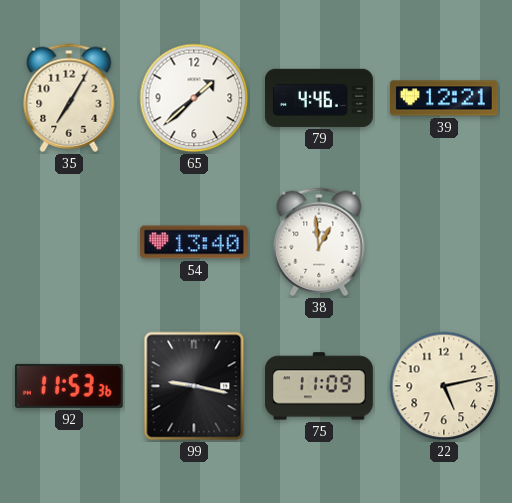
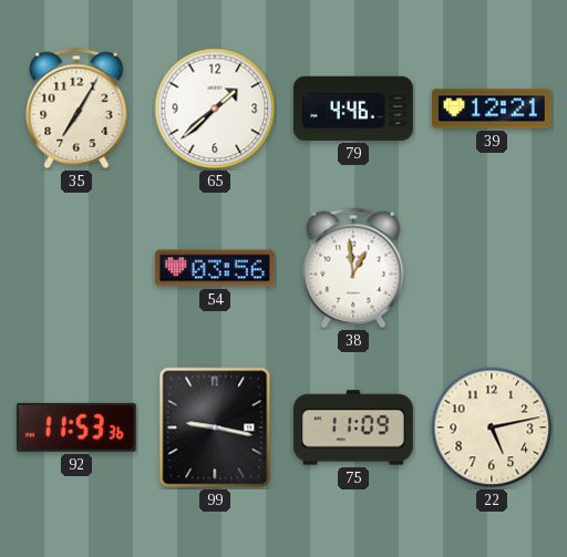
54: 13:40 -> 03:56 (215, 268)
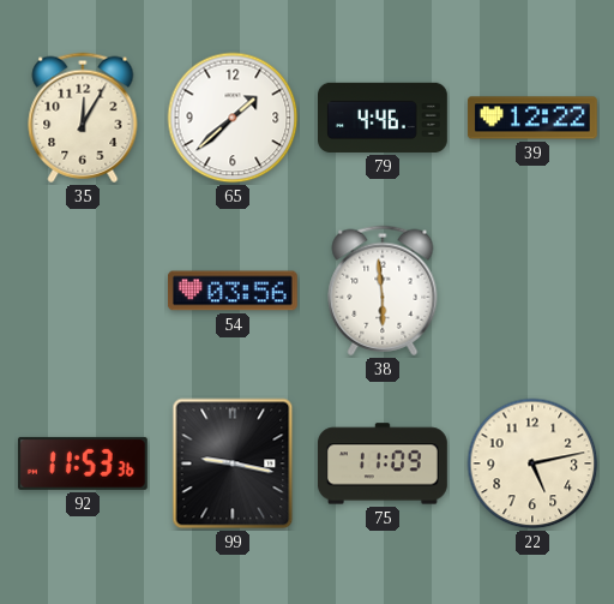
35: 7:05 -> 12:05 (83, 118)
39: 12:21 -> 12:22 (532, 118)
38: 12:59 -> 5:59 (383, 291)
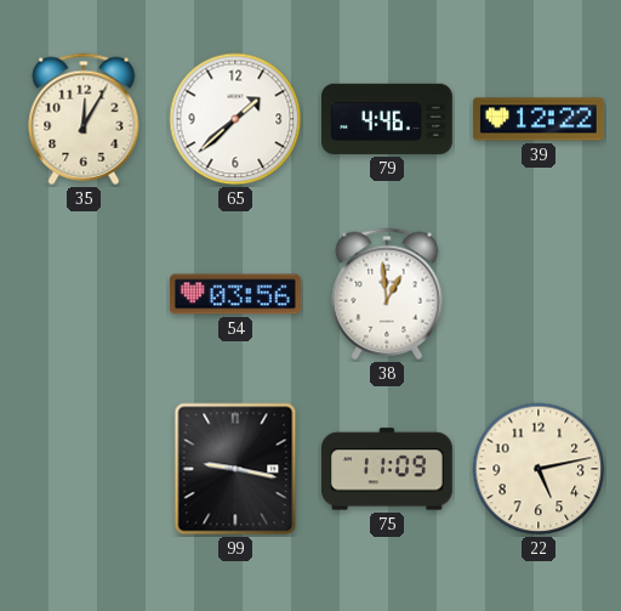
38: 5:59 -> 12:59 (387, 294)
92: 11:53 -> none (83, 464)
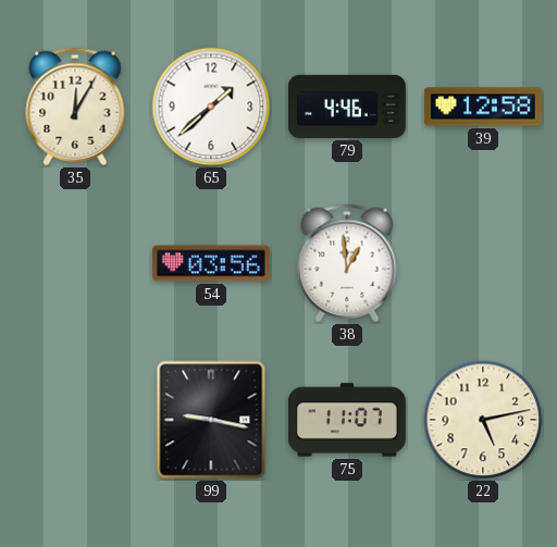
39: 12:22 -> 12:58 (483, 107)
75: 11:09 -> 11:07 (347, 420)
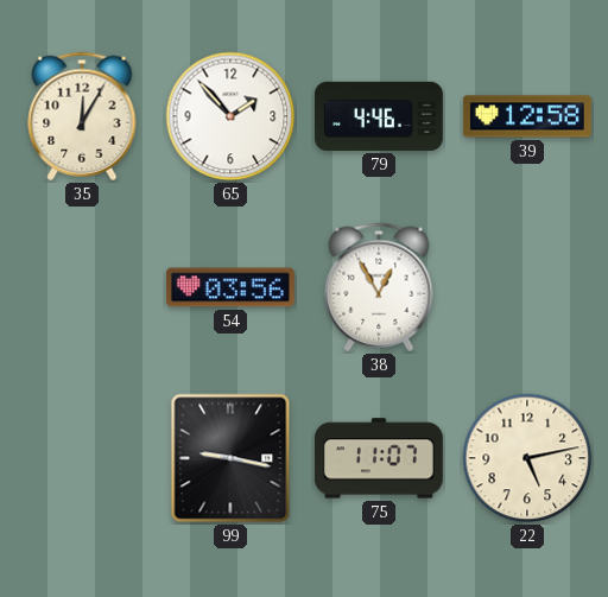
65: 1:38 -> 1:53 (230, 116)
38: 12:59 -> 12:55 (379, 287)
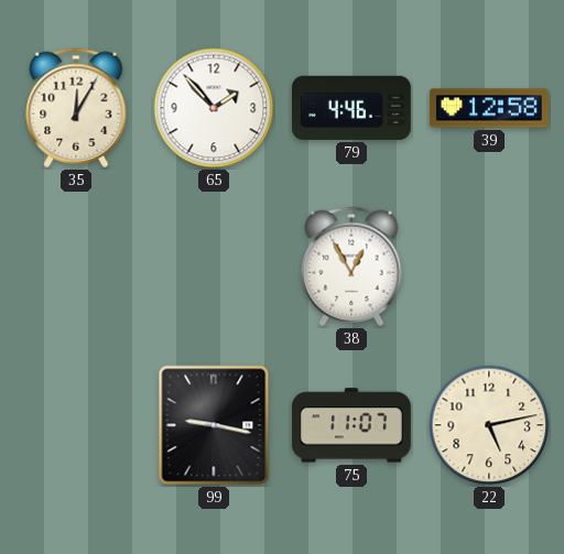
54: 03:56 -> none (230, 287)
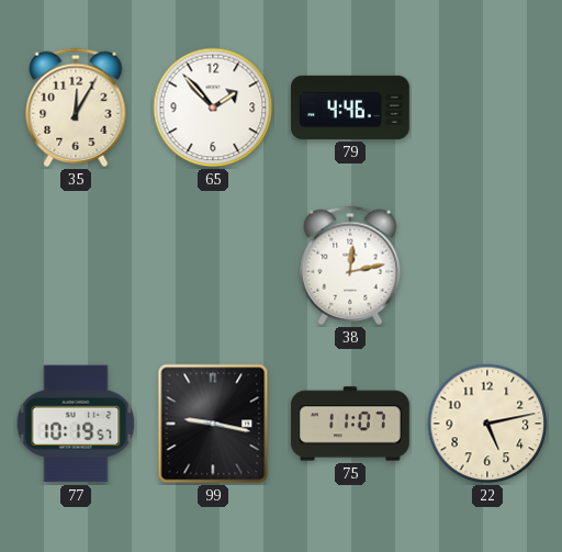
39: 12:58 -> none (489, 108)
38: 12:55 -> 12:13 (350, 266)
77: none -> 10:19 (76, 424)
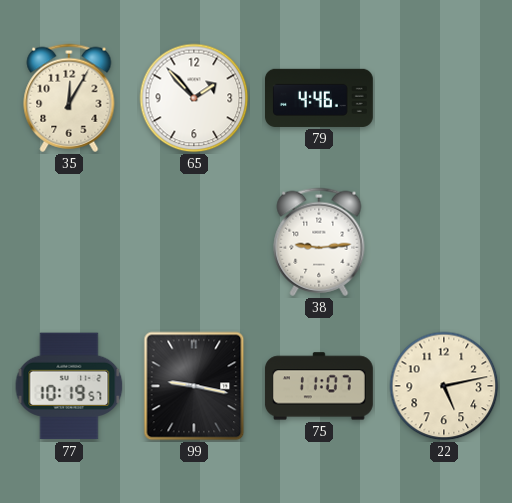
38: 12:13 -> 9:14 (319, 242)
